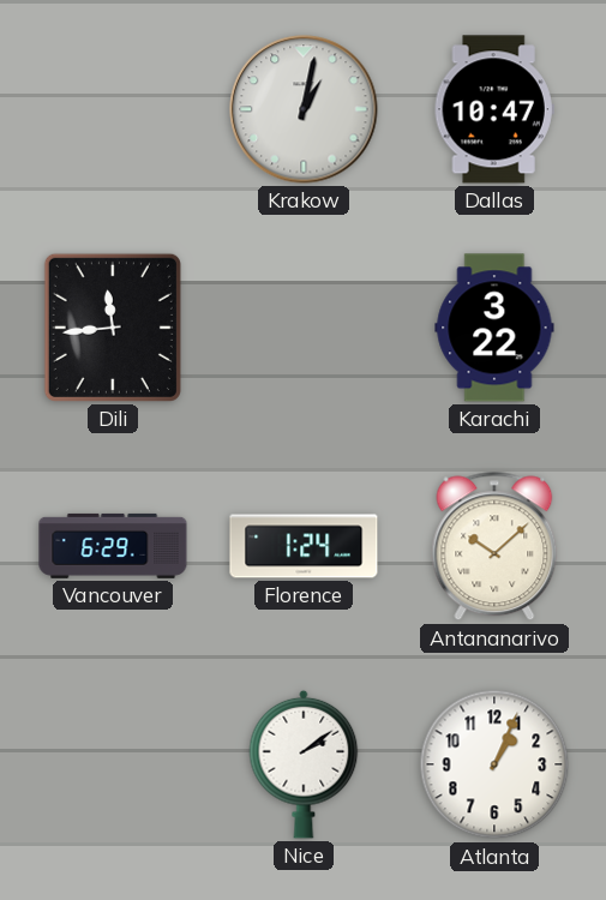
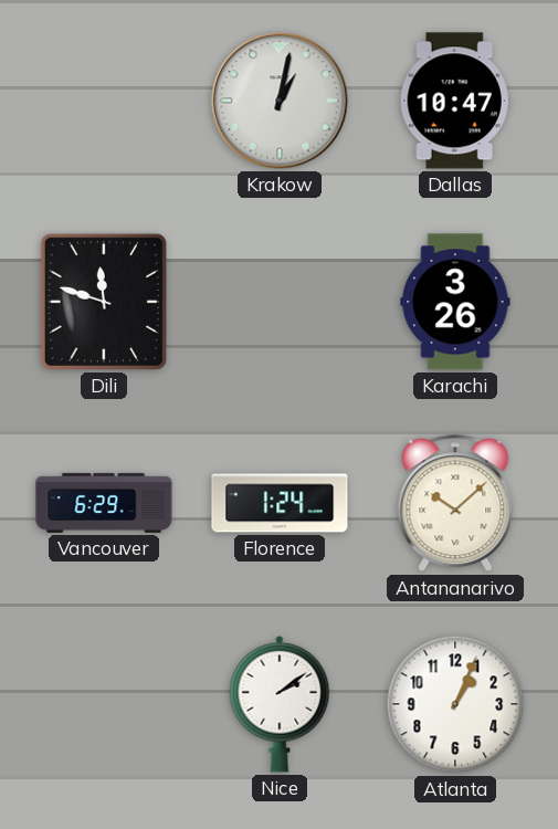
Dili: 11:44 -> 11:48 (104, 302)
Karachi: 3:22 -> 3:26 (455, 302)
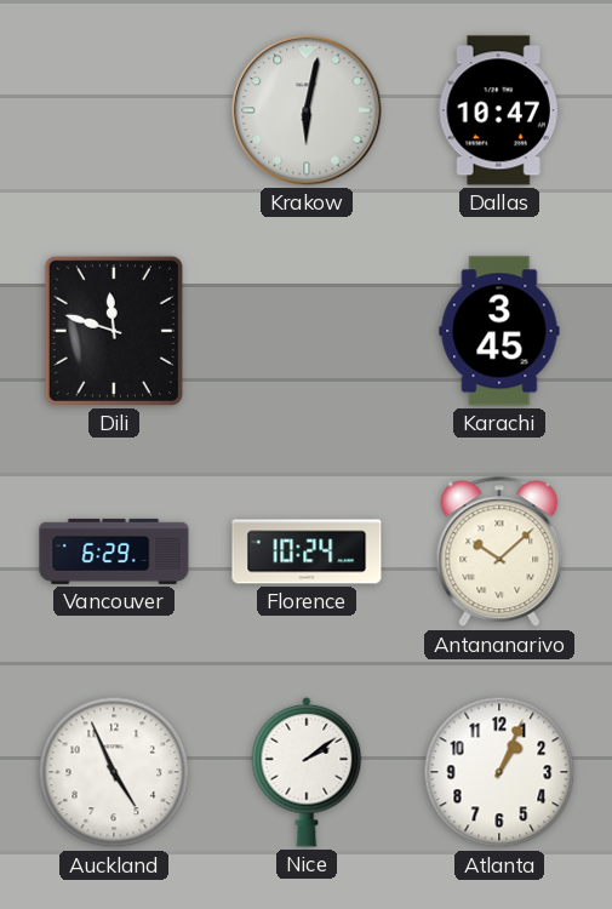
Krakow: 1:02 -> 6:02 (307, 110)
Karachi: 3:26 -> 3:45 (499, 331)
Florence: 1:24 -> 10:24 (307, 551)
Auckland: none -> 4:56 (114, 772)
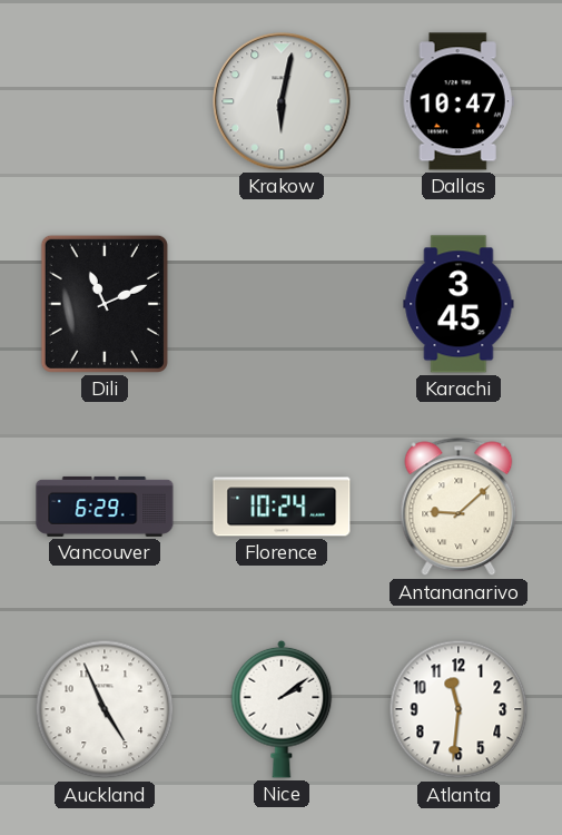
Dili: 11:48 -> 11:11 (105, 304)
Antananarivo: 10:08 -> 9:08 (459, 507)
Atlanta: 1:04 -> 11:31 (459, 709)
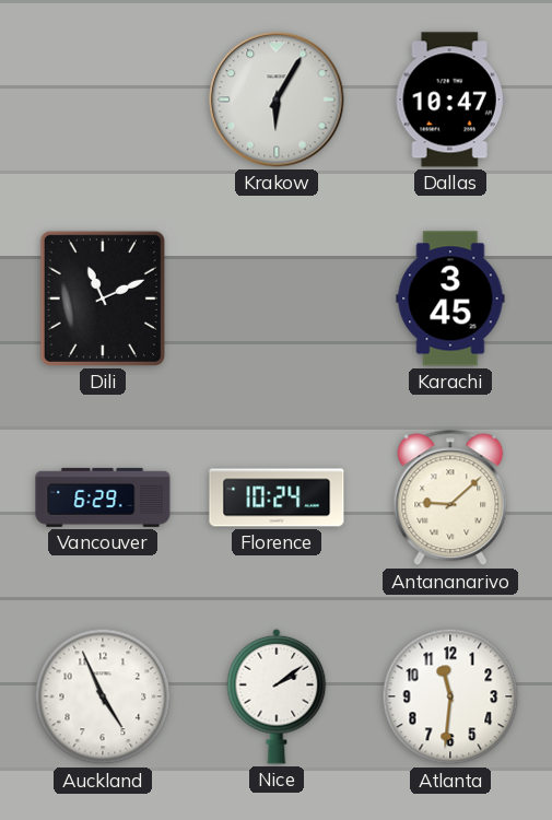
Krakow: 6:02 -> 6:05 (277, 99)
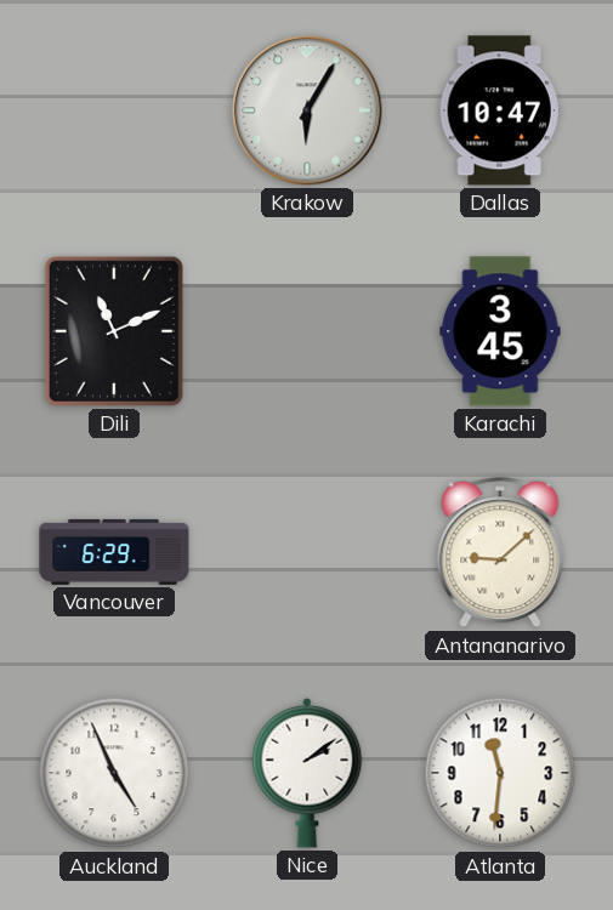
Florence: 10:24 -> none (277, 497)
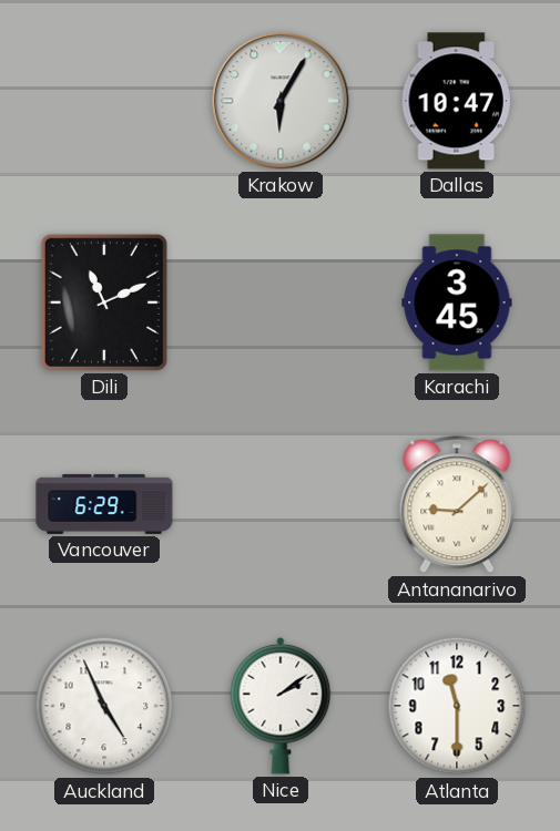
Atlanta: 11:31 -> 11:30 (457, 706)
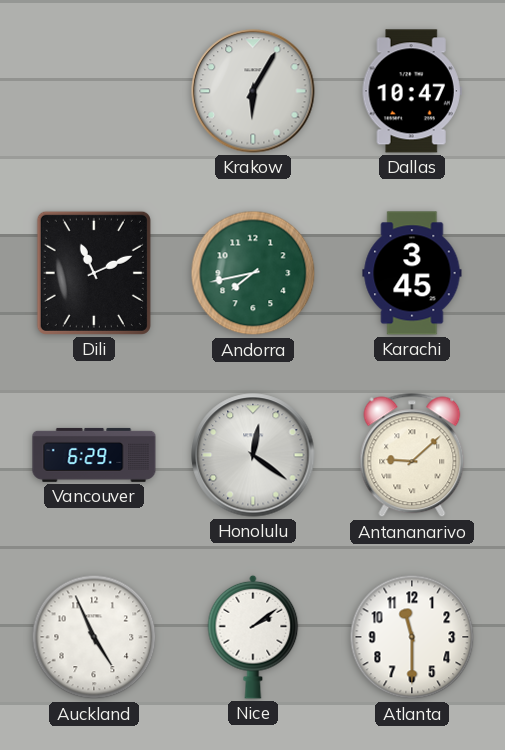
Andorra: none -> 7:43 (253, 273)
Honolulu: none -> 12:21 (253, 455)
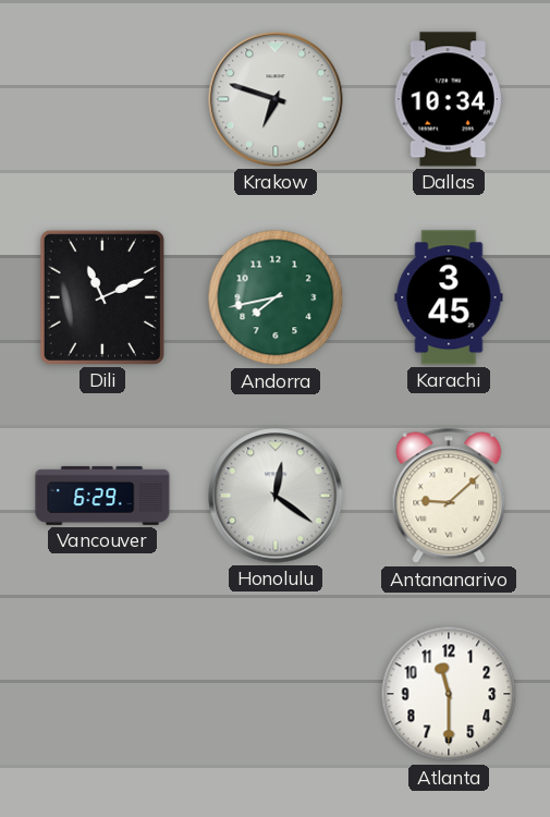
Krakow: 6:05 -> 6:48 (276, 99)
Dallas: 10:47 -> 10:34 (449, 99)
Auckland: 4:56 -> none (94, 637)
Nice: 2:09 -> none (253, 637)
